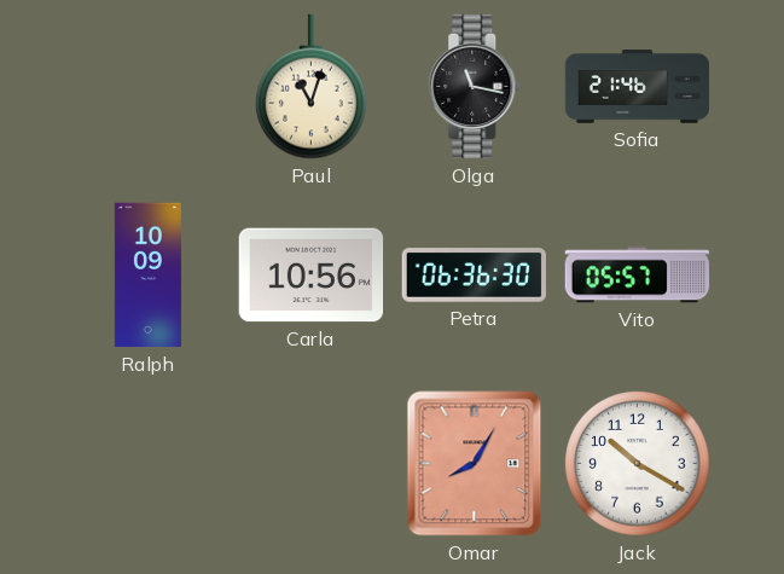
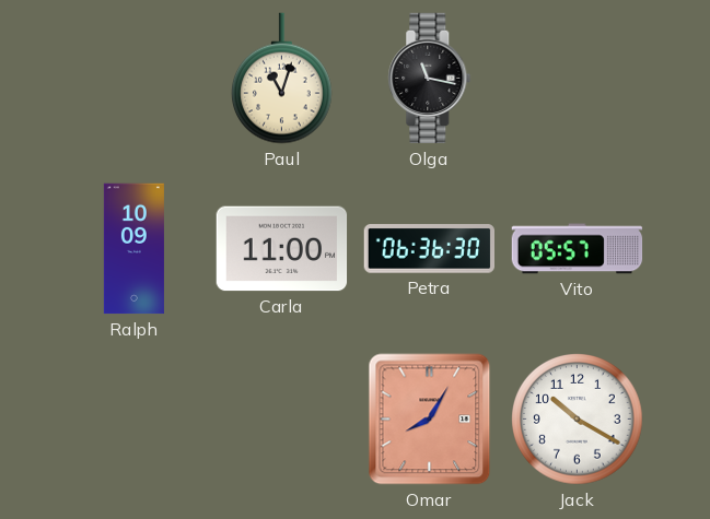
Sofia: 21:46 -> none (638, 87)
Carla: 10:56 -> 11:00 (282, 249)
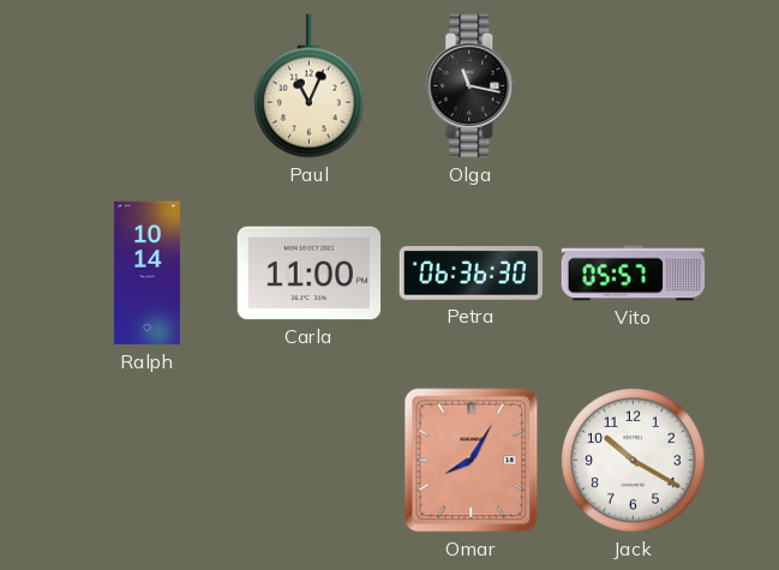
Paul: 11:03 -> 11:04 (308, 86)
Ralph: 10:09 -> 10:14 (146, 274)
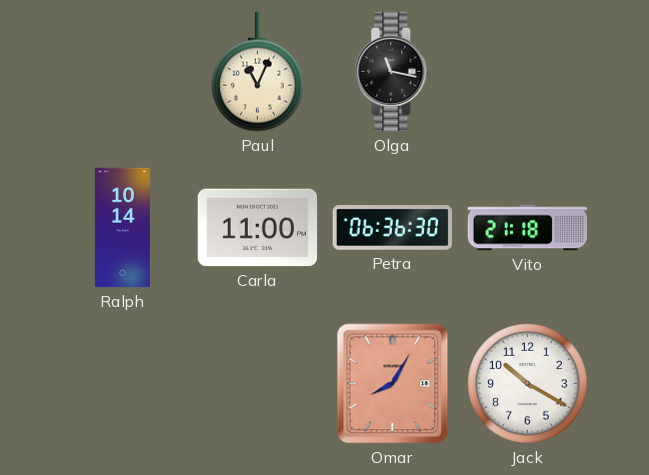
Vito: 05:57 -> 21:18 (528, 228)
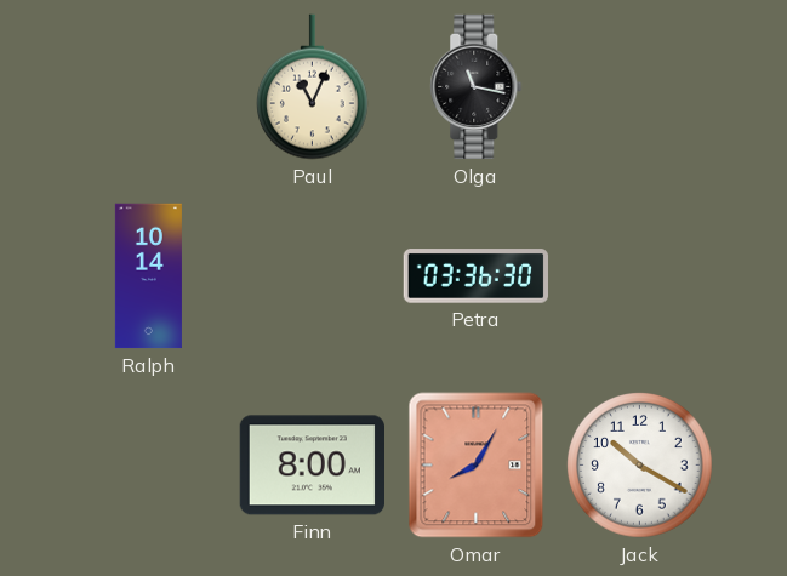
Carla: 11:00 -> none (258, 228)
Petra: 06:36 -> 03:36 (477, 276)
Vito: 21:18 -> none (528, 228)
Finn: none -> 8:00 (312, 466)
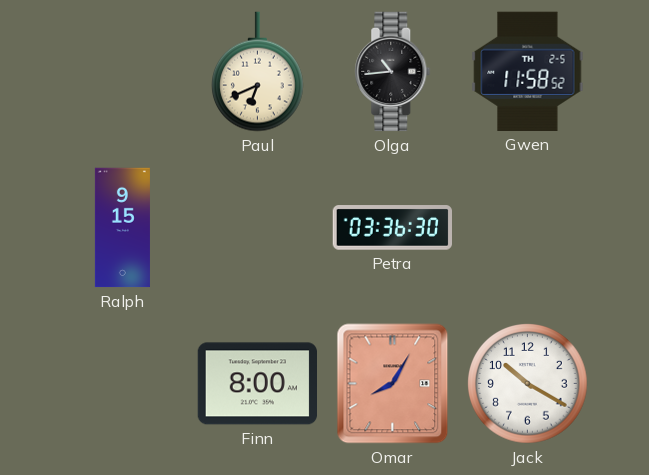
Paul: 11:04 -> 6:41 (257, 72)
Olga: 11:17 -> 10:44 (393, 72)
Gwen: none -> 11:58 (528, 71)
Ralph: 10:14 -> 9:15 (122, 228)
